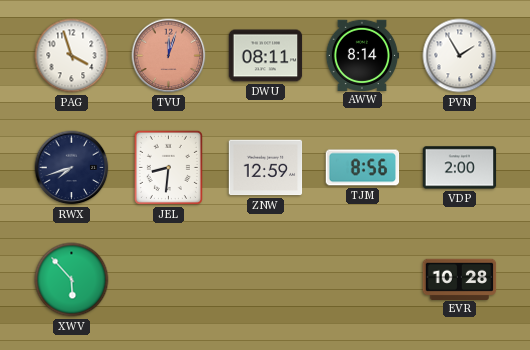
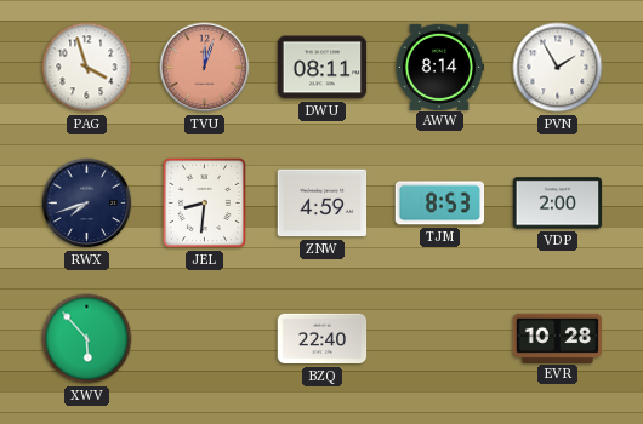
ZNW: 12:59 -> 4:59 (323, 204)
TJM: 8:56 -> 8:53 (440, 204)
BZQ: none -> 22:40 (323, 339)
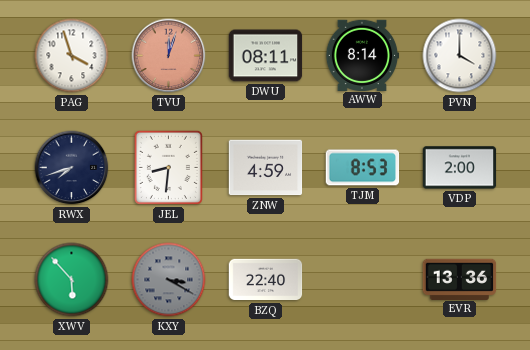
PVN: 1:55 -> 4:00 (460, 56)
KXY: none -> 3:20 (169, 280)
EVR: 10:28 -> 13:36 (460, 279)
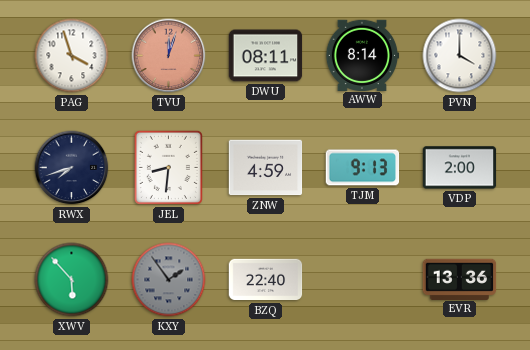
TJM: 8:53 -> 9:13 (363, 168)
KXY: 3:20 -> 1:54 (169, 280)
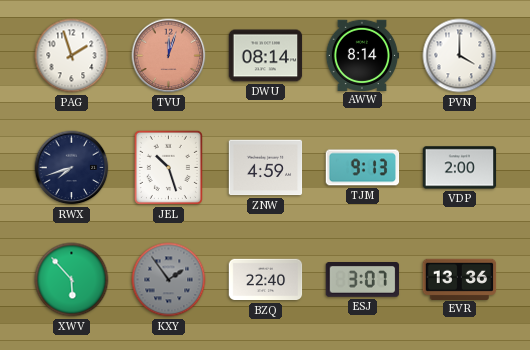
PAG: 3:57 -> 1:57 (72, 56)
DWU: 08:11 -> 08:14 (266, 56)
JEL: 8:31 -> 10:27 (168, 167)
ESJ: none -> 3:07 (363, 280)
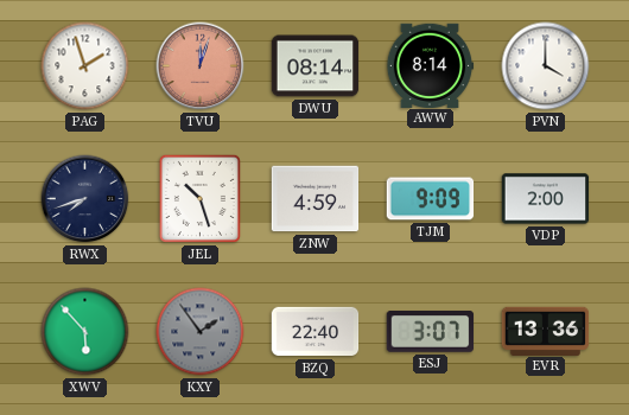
TJM: 9:13 -> 9:09 (431, 199)
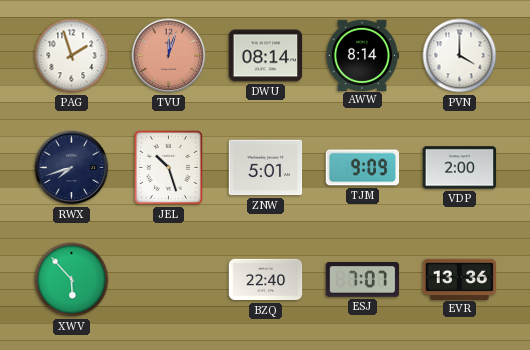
ZNW: 4:59 -> 5:01 (266, 168)
KXY: 1:54 -> none (201, 332)
ESJ: 3:07 -> 7:07 (363, 280)
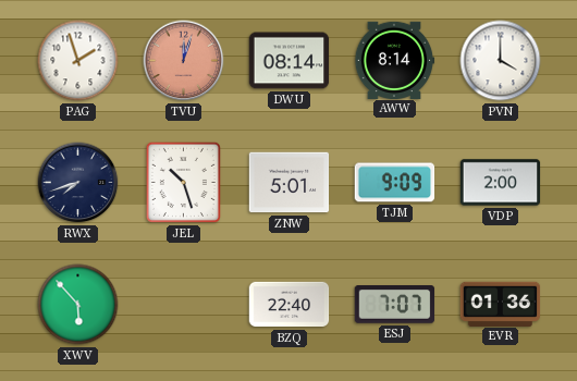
EVR: 13:36 -> 01:36 (501, 304)
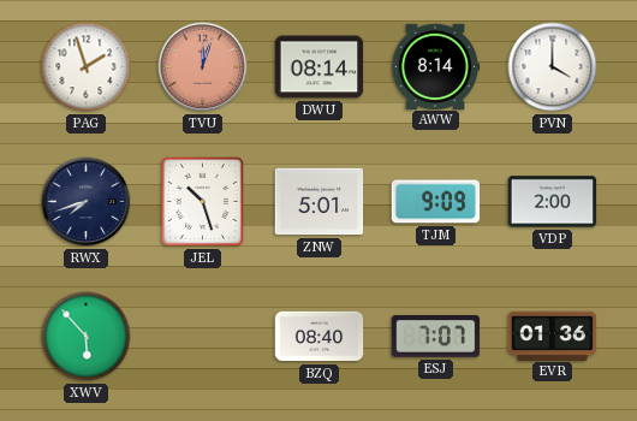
BZQ: 22:40 -> 08:40 (320, 337)
